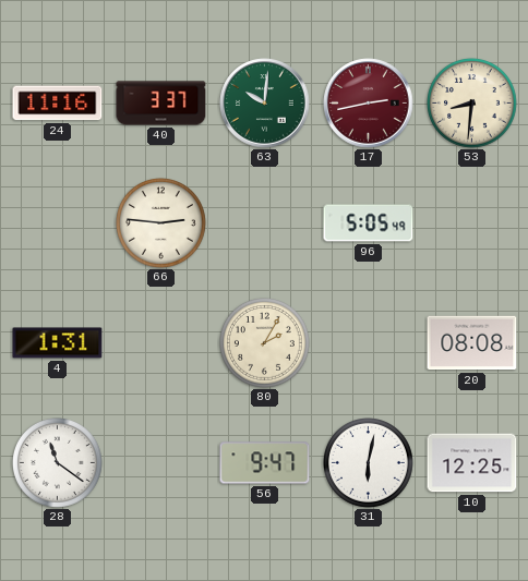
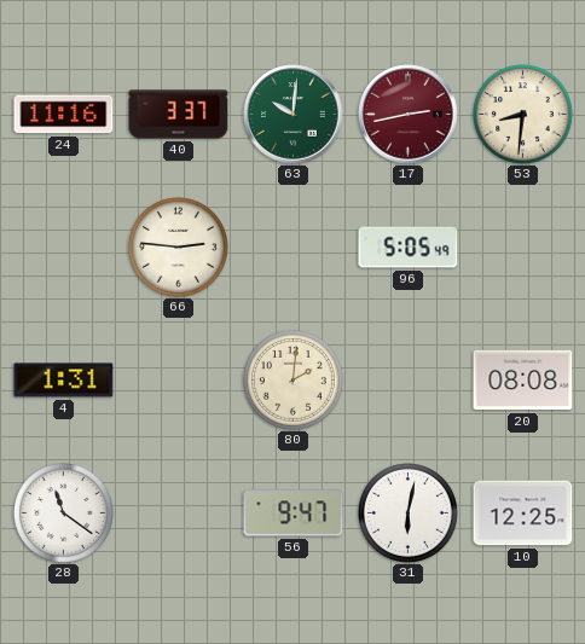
80: 2:05 -> 2:01 (294, 381)
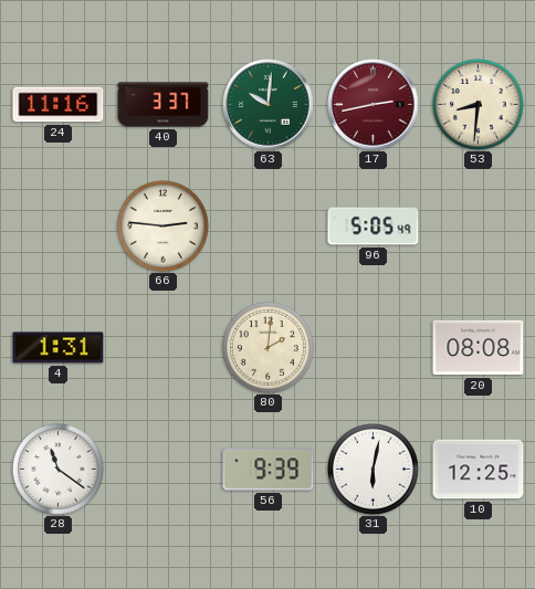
56: 9:47 -> 9:39 (269, 470)
